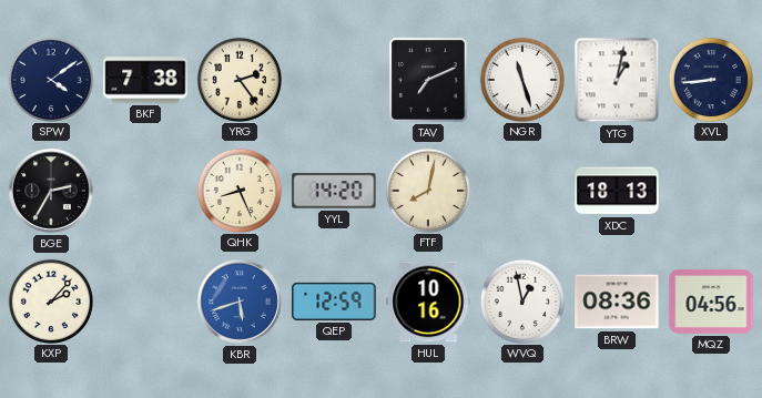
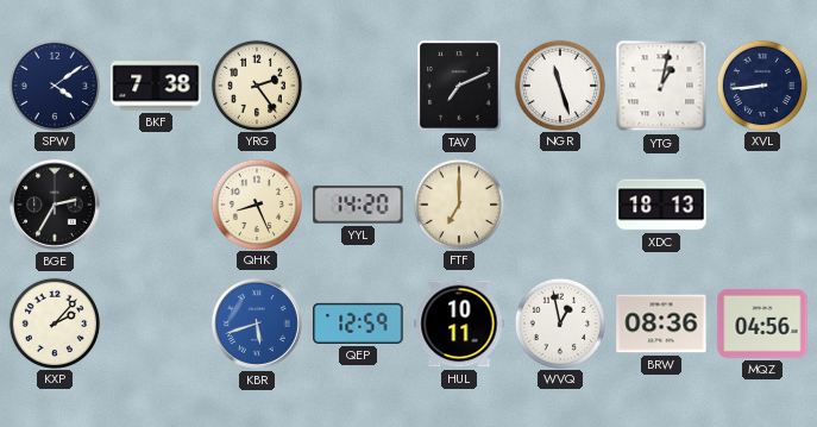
FTF: 8:02 -> 7:00 (458, 203)
HUL: 10:16 -> 10:11 (459, 324)
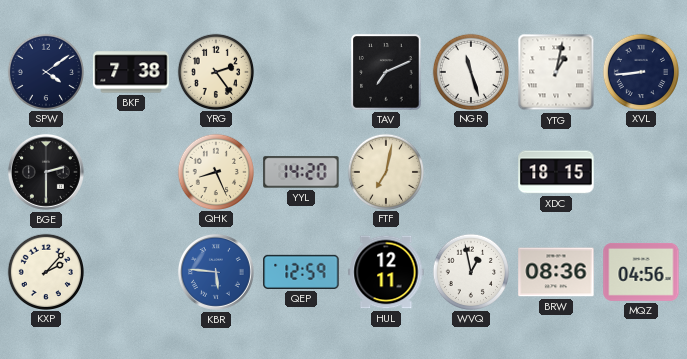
BGE: 2:35 -> 2:30 (46, 172)
FTF: 7:00 -> 7:02 (385, 171)
XDC: 18:13 -> 18:15 (556, 172)
KBR: 5:42 -> 5:46 (216, 272)
HUL: 10:11 -> 12:11 (386, 272)
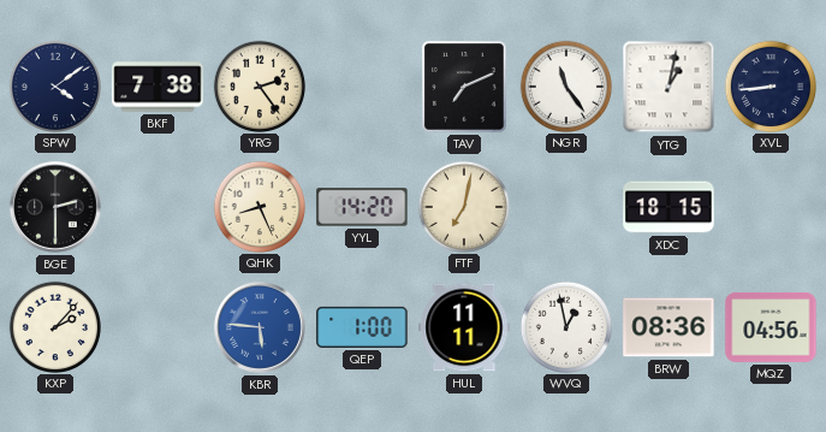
NGR: 11:27 -> 11:24 (565, 85)
QEP: 12:59 -> 1:00 (362, 327)
HUL: 12:11 -> 11:11 (464, 327)
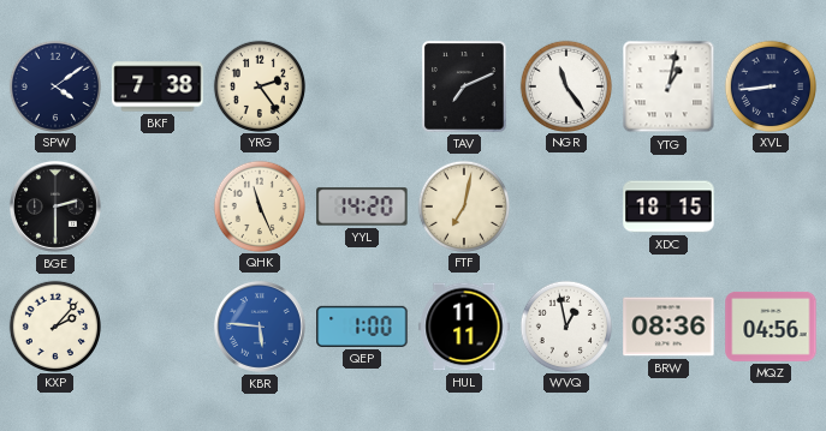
QHK: 8:26 -> 11:26 (259, 205)
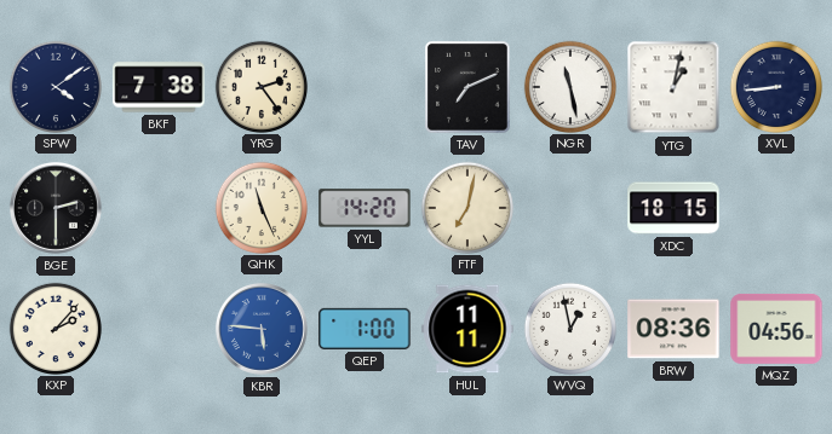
NGR: 11:24 -> 11:28 (569, 86)
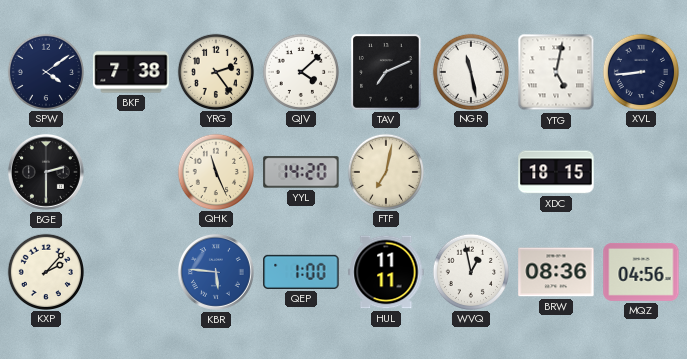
QJV: none -> 4:08 (300, 71)
YTG: 1:02 -> 5:02 (556, 72)
